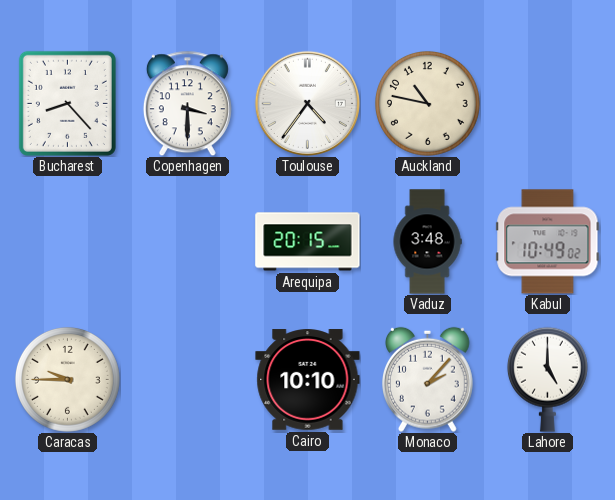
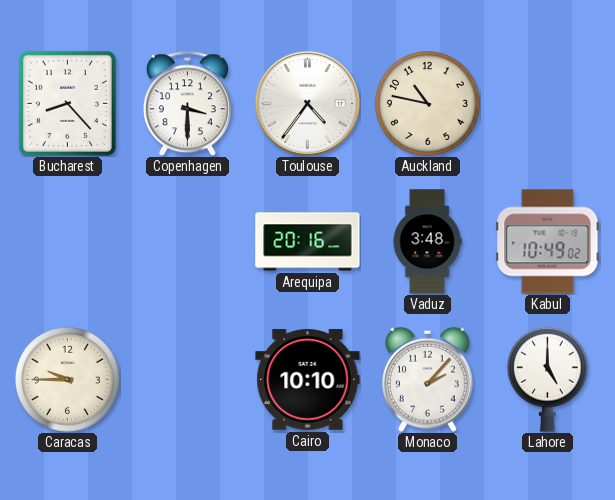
Arequipa: 20:15 -> 20:16 (308, 242)
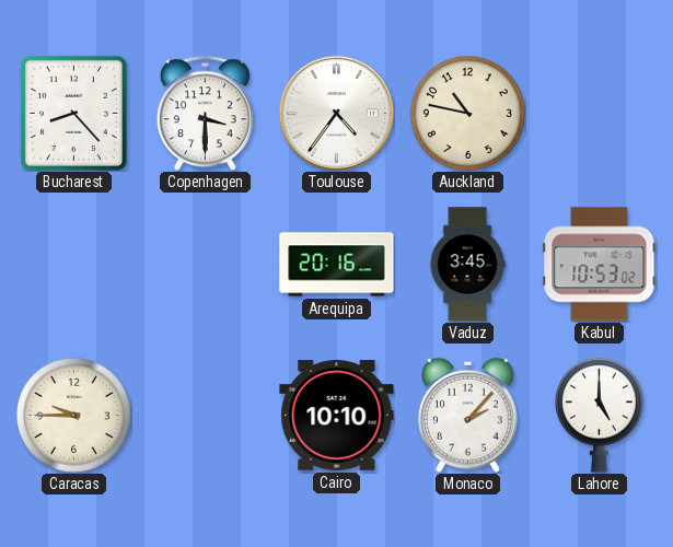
Vaduz: 3:48 -> 3:45 (467, 265)
Kabul: 10:49 -> 10:53 (600, 265)
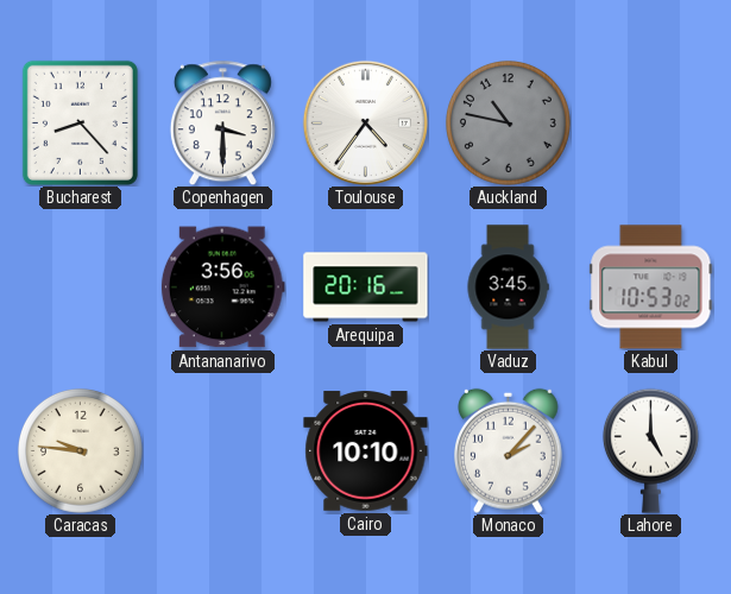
Auckland dial: cream -> grey (508, 122)
Antananarivo: none -> 3:56 (222, 287)
Caracas: 9:45 -> 9:46 (80, 450)
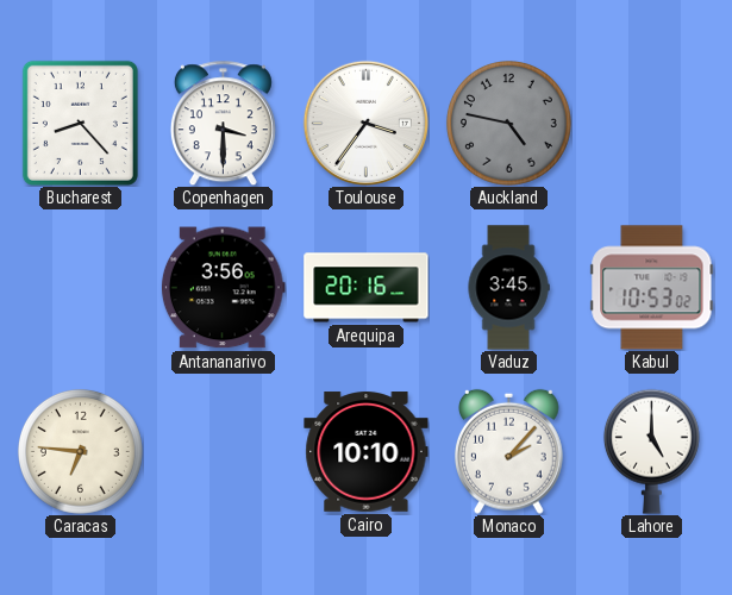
Toulouse: 4:36 -> 3:36 (365, 123)
Auckland: 10:47 -> 4:47 (508, 123)
Caracas: 9:46 -> 6:46 (80, 451)
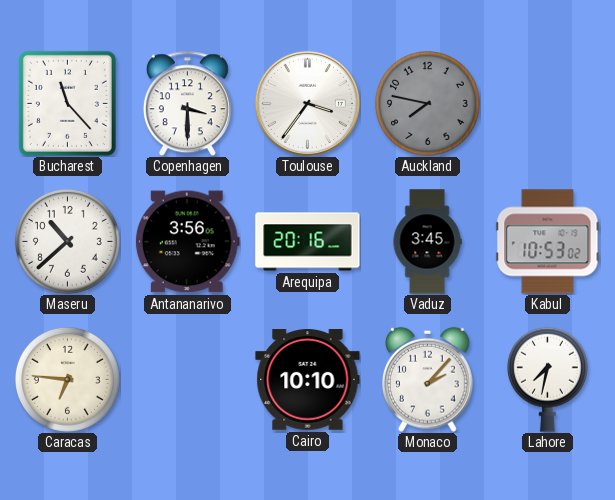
Bucharest: 8:23 -> 11:23 (67, 103)
Auckland: 4:47 -> 7:47 (427, 103)
Maseru: none -> 10:38 (67, 241)
Lahore: 5:00 -> 7:32 (547, 379)
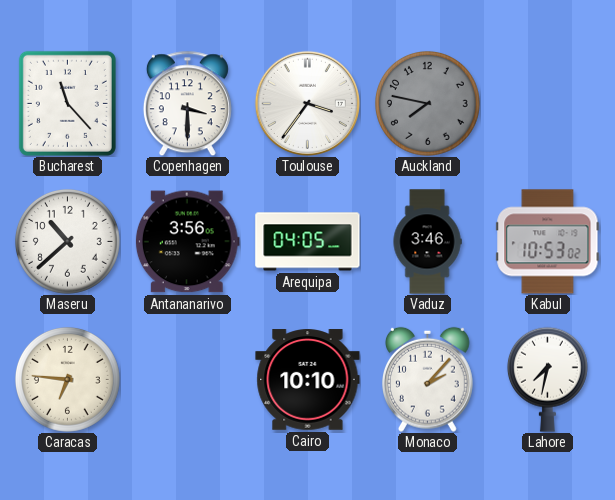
Arequipa: 20:16 -> 04:05 (308, 242)
Vaduz: 3:45 -> 3:46 (427, 242)
